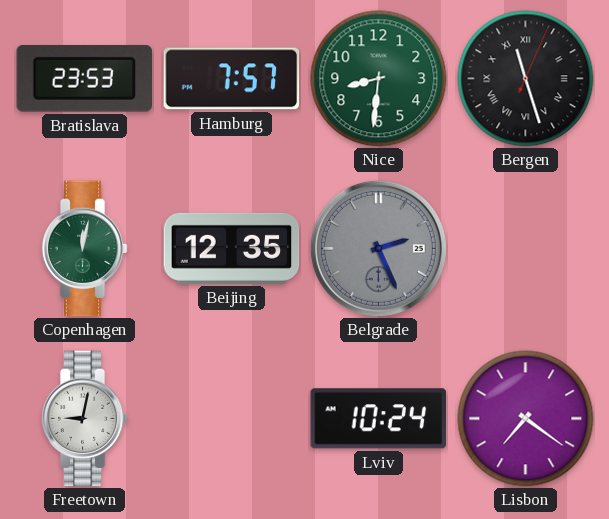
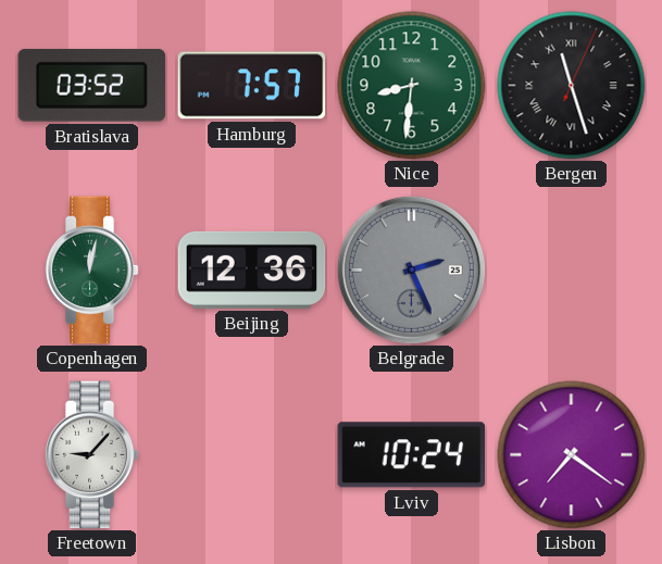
Bratislava: 23:53 -> 03:52 (91, 85)
Beijing: 12:35 -> 12:36 (252, 270)
Freetown: 9:02 -> 9:07 (91, 455)
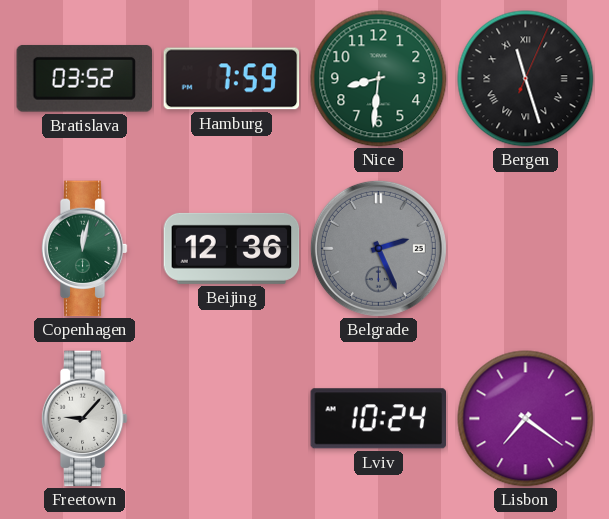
Hamburg: 7:57 -> 7:59 (232, 79)
